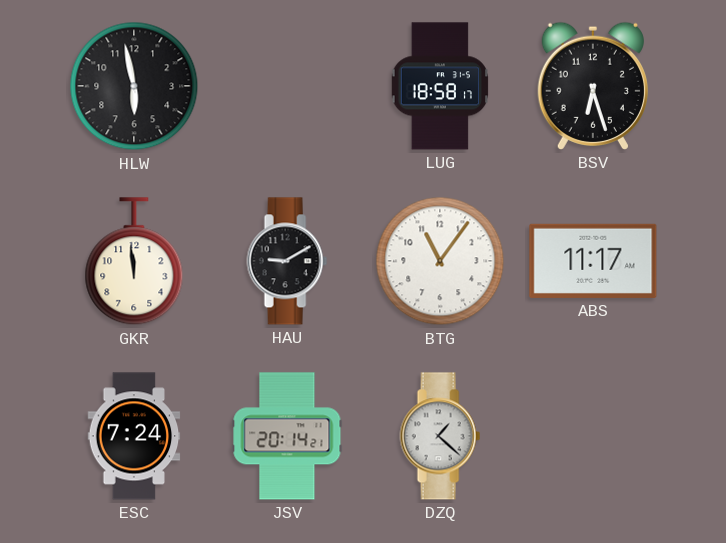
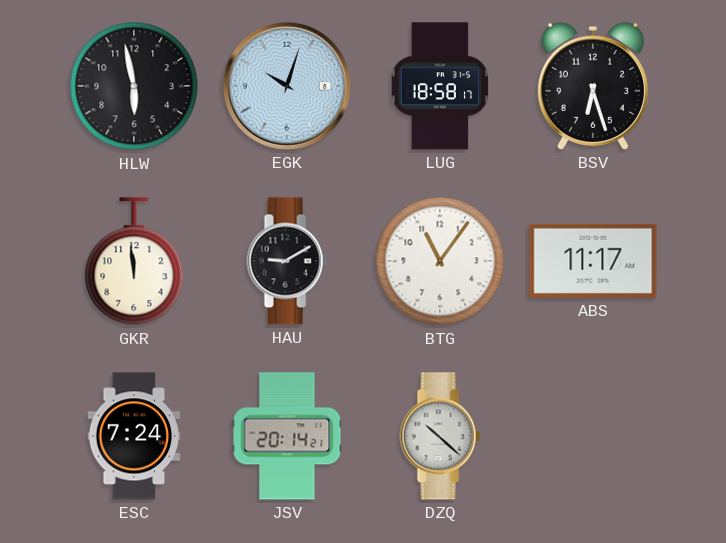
EGK: none -> 10:03 (287, 86)
DZQ: 1:22 -> 10:22 (440, 436)
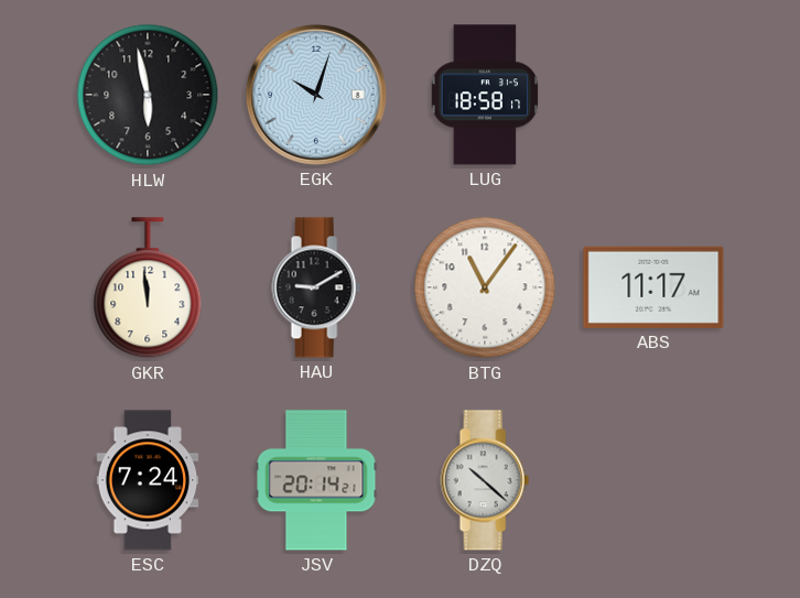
BSV: 6:27 -> none (593, 86)
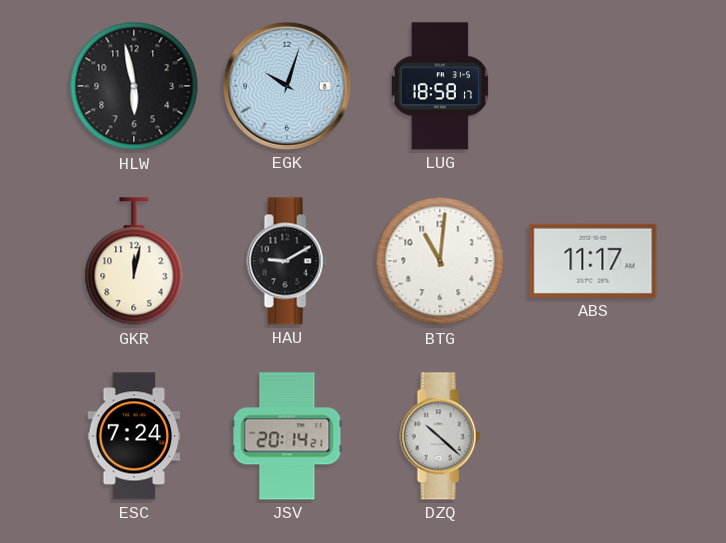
GKR: 11:59 -> 12:02 (134, 262)
BTG: 11:06 -> 11:01 (440, 261)
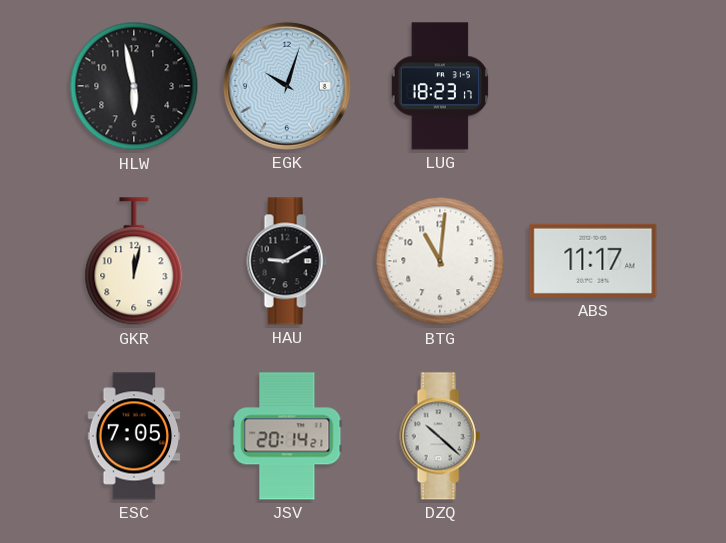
LUG: 18:58 -> 18:23 (439, 86)
ESC: 7:24 -> 7:05 (134, 436)
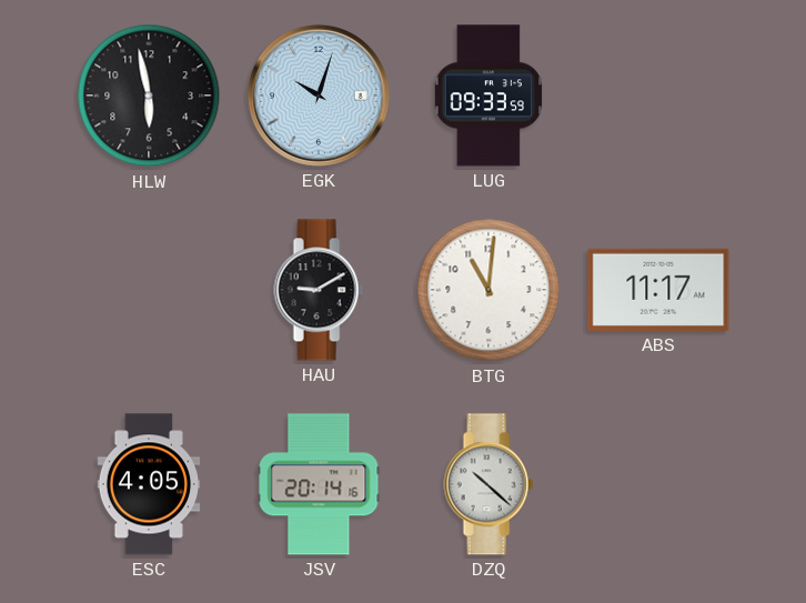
LUG: 18:23 -> 09:33 (487, 96)
GKR: 12:02 -> none (134, 262)
ESC: 7:05 -> 4:05 (149, 484)
JSV: 20:14:21 -> 20:14:16 (319, 484)
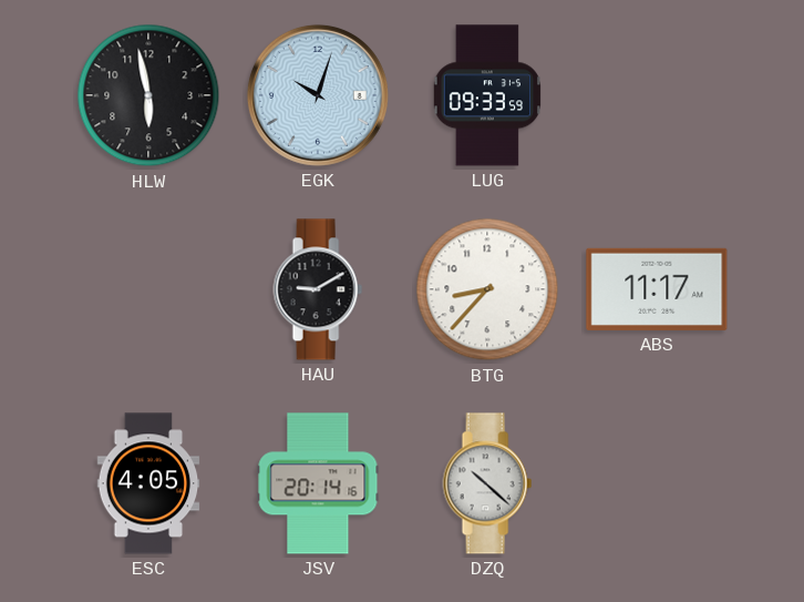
BTG: 11:01 -> 8:37 (487, 289)
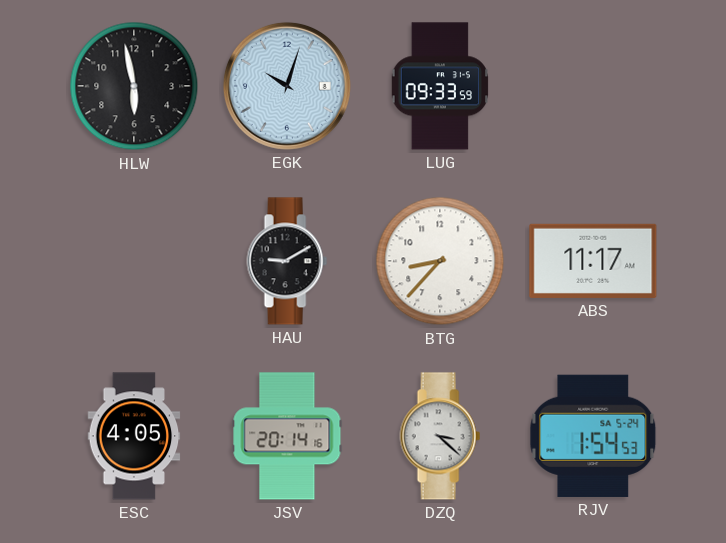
DZQ: 10:22 -> 3:22 (440, 436)
RJV: none -> 1:54 (593, 436)
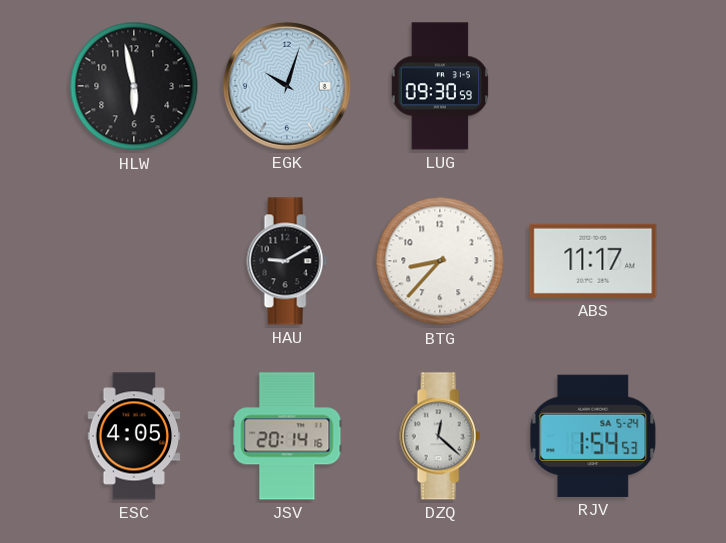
LUG: 09:33 -> 09:30 (439, 86)
DZQ: 3:22 -> 12:22 (440, 436)
